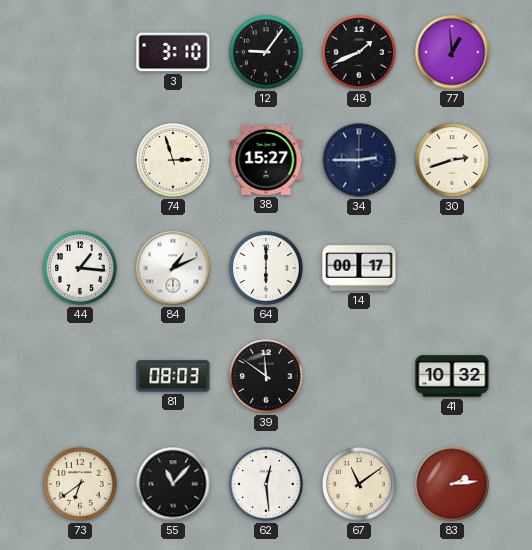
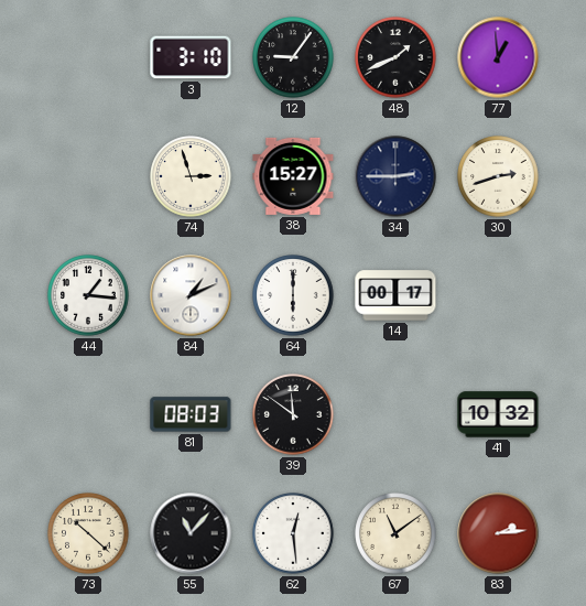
73: 6:39 -> 10:22 (88, 533)
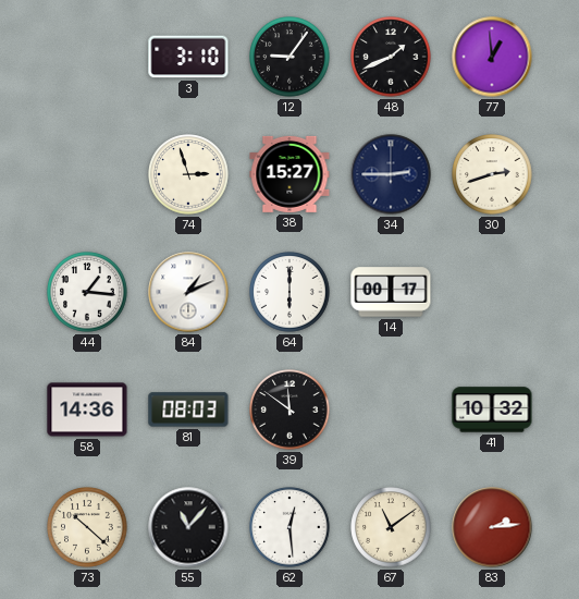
58: none -> 14:36 (87, 409)
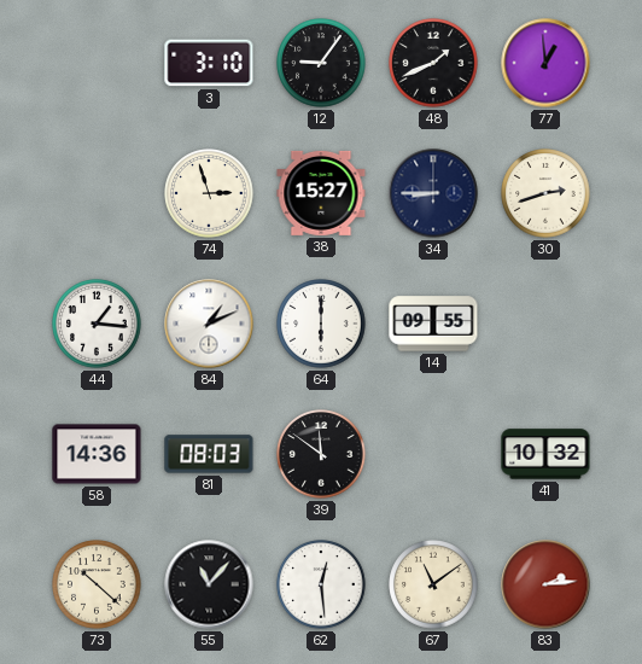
34: 2:45 -> 8:45 (433, 193)
14: 00:17 -> 09:55 (433, 324)
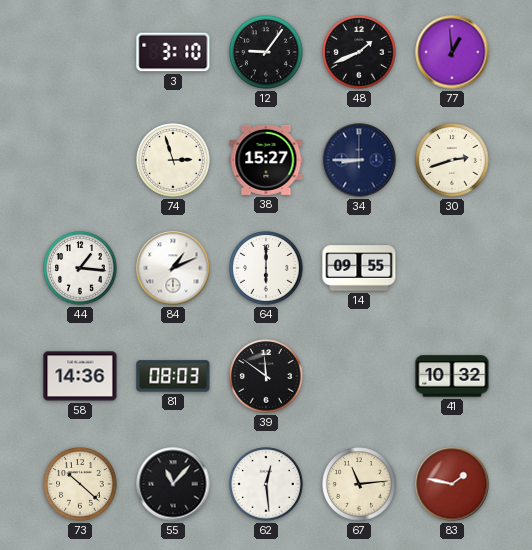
67: 11:09 -> 11:14 (359, 484)
83: 2:14 -> 1:47 (452, 484)
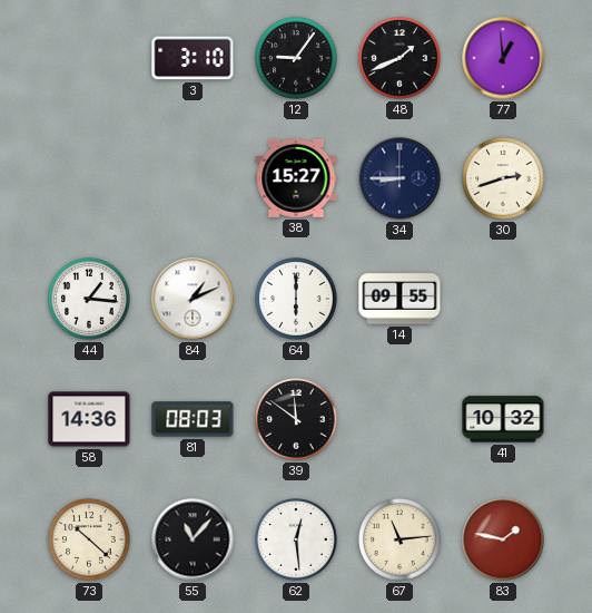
74: 2:57 -> none (173, 160)
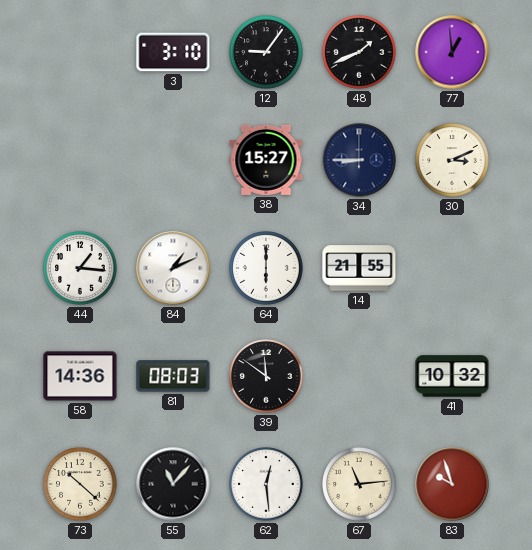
30: 2:42 -> 3:11 (452, 160)
14: 09:55 -> 21:55 (359, 268)
83: 1:47 -> 9:57 (452, 484)
